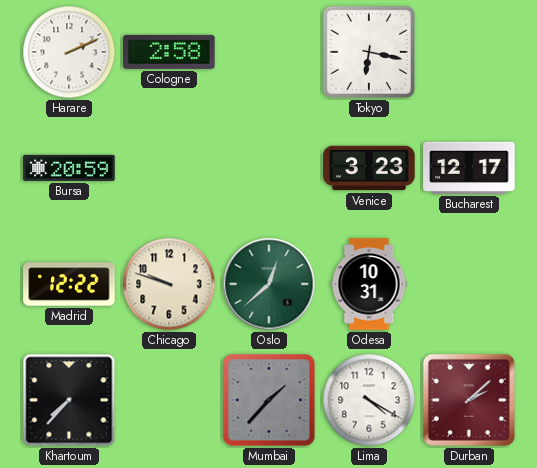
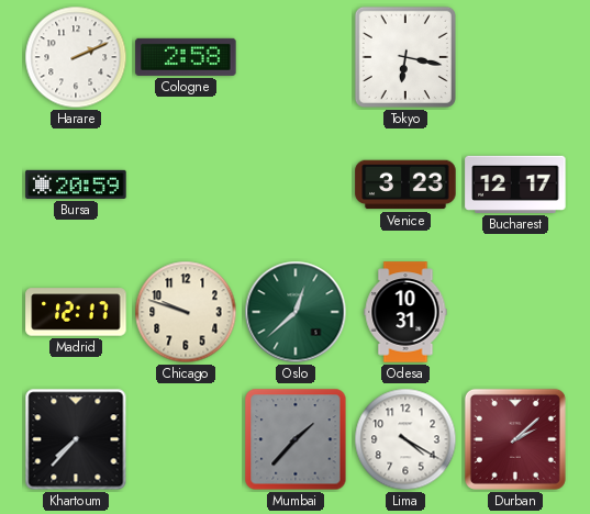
Madrid: 12:22 -> 12:17 (76, 312)
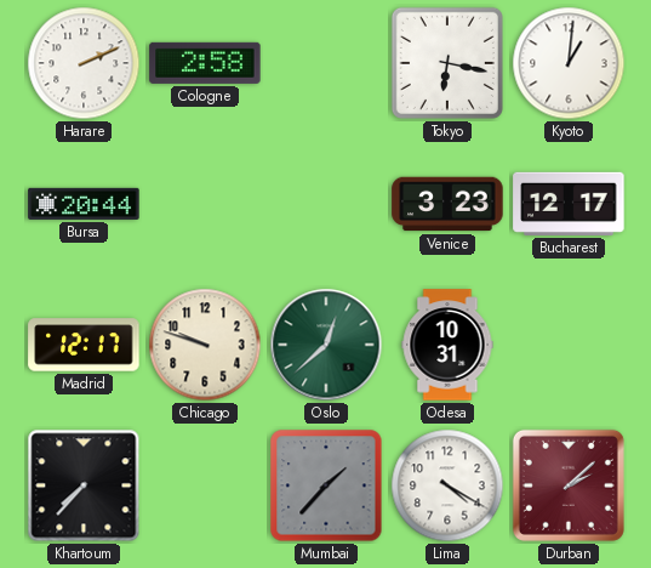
Kyoto: none -> 1:01 (569, 63)
Bursa: 20:59 -> 20:44 (84, 204)
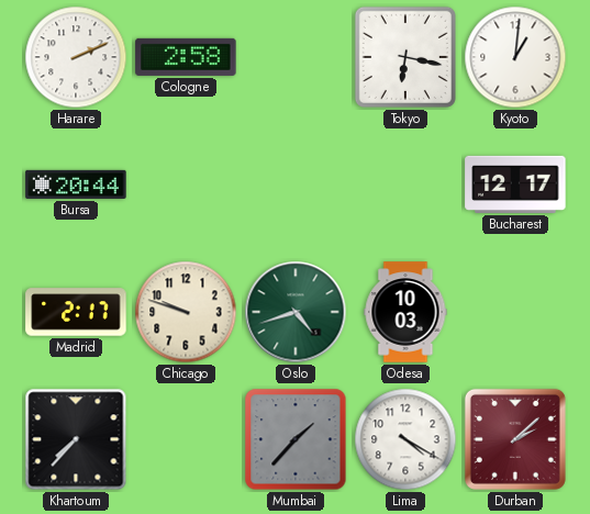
Venice: 3:23 -> none (447, 204)
Madrid: 12:17 -> 2:17 (76, 312)
Oslo: 12:38 -> 4:42 (296, 312)
Odesa: 10:31 -> 10:03 (405, 312)
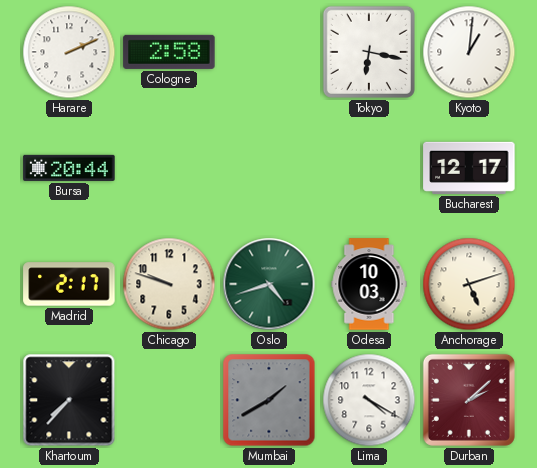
Anchorage: none -> 5:12 (469, 284)
Mumbai: 1:37 -> 1:40 (269, 400)
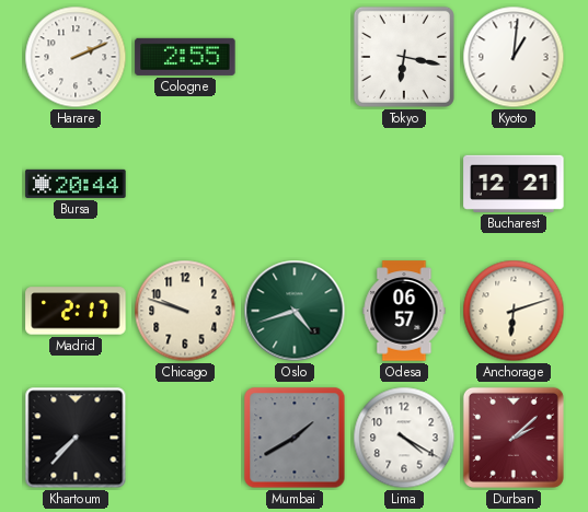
Cologne: 2:58 -> 2:55 (185, 57)
Bucharest: 12:17 -> 12:21 (514, 184)
Odesa: 10:03 -> 06:57 (404, 311)
Anchorage: 5:12 -> 6:12 (514, 311)
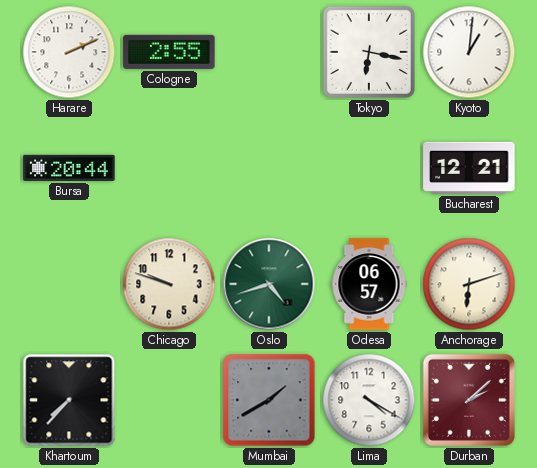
Madrid: 2:17 -> none (76, 311)
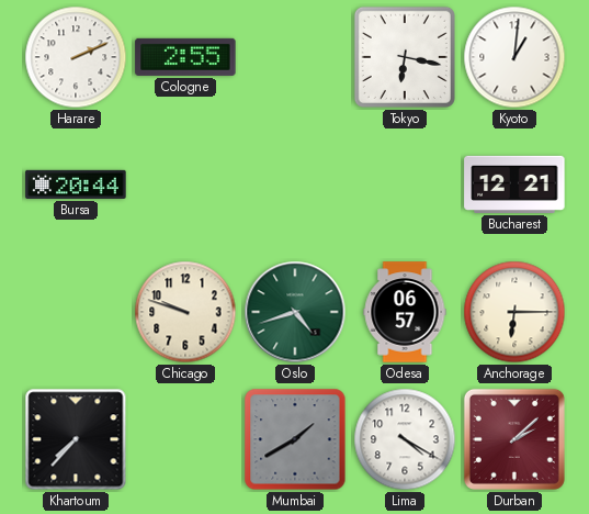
Anchorage: 6:12 -> 6:15 (514, 312)
